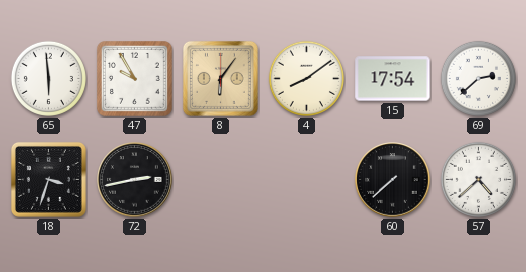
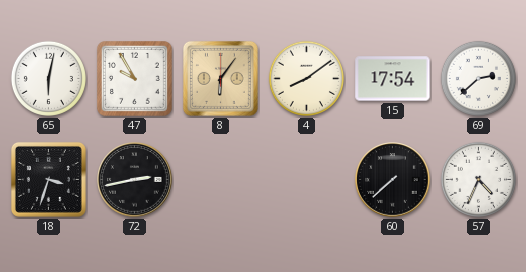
65: 5:59 -> 6:02 (48, 78)
57: 4:38 -> 4:34 (478, 179)
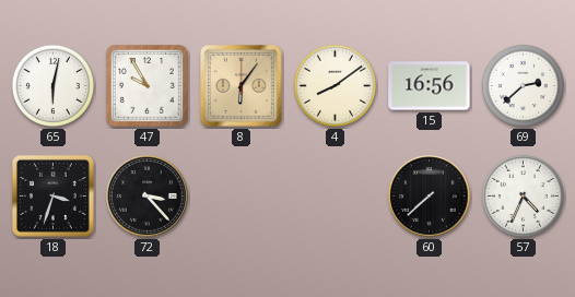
15: 17:54 -> 16:56 (430, 86)
72: 2:43 -> 3:23 (148, 197)
